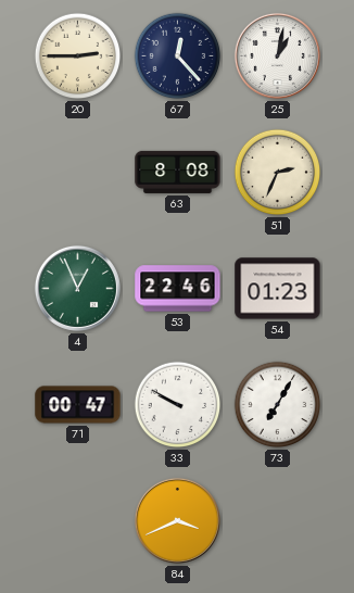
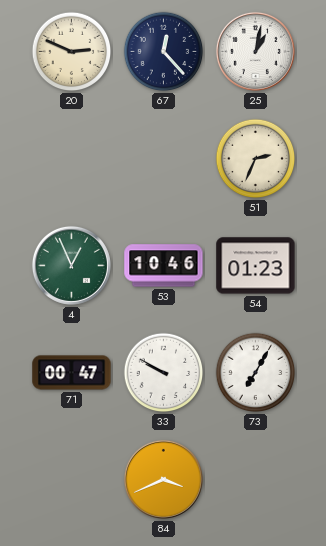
20: 2:45 -> 2:49 (72, 52)
63: 8:08 -> none (178, 172)
53: 22:46 -> 10:46 (164, 266)
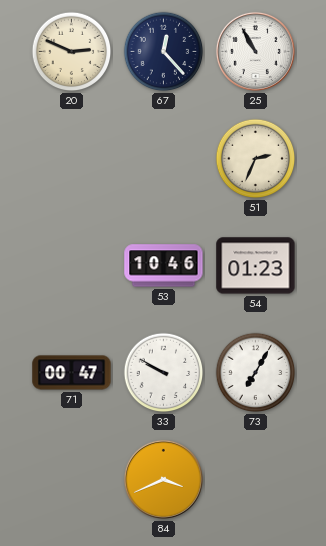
25: 1:02 -> 10:55 (255, 51)
4: 12:56 -> none (71, 265)
